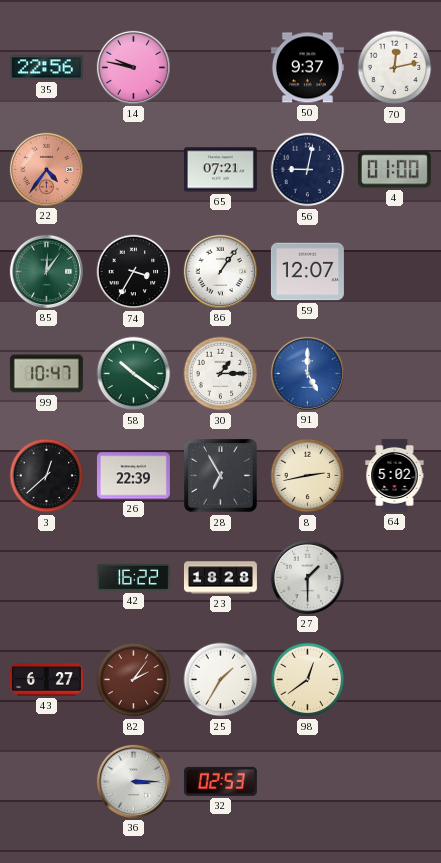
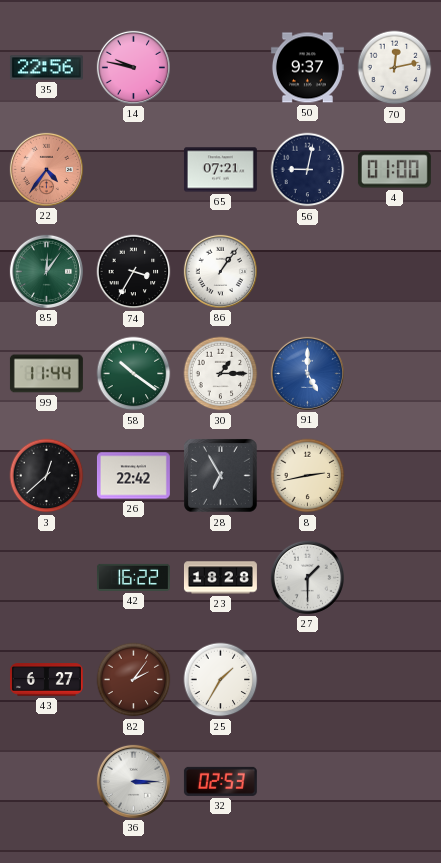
59: 12:07 -> none (307, 272)
99: 10:47 -> 11:44 (46, 374)
26: 22:39 -> 22:42 (133, 476)
64: 5:02 -> none (395, 475)
98: 12:39 -> none (308, 680)
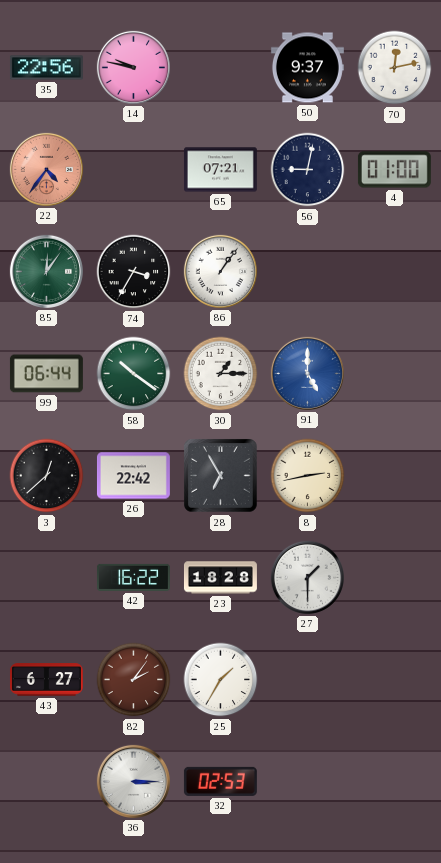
99: 11:44 -> 06:44 (46, 374)
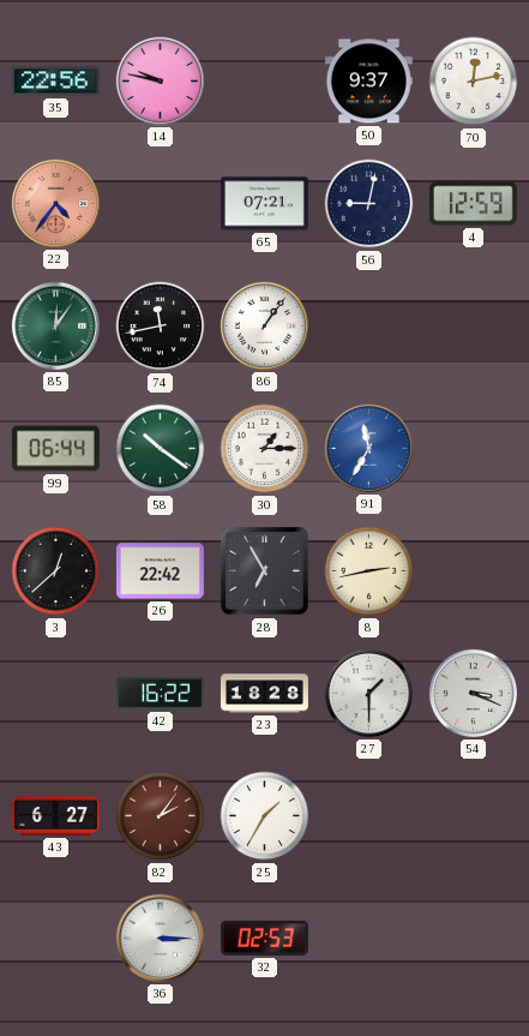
4: 01:00 -> 12:59 (473, 204)
74: 3:35 -> 11:43 (161, 327)
91: 5:00 -> 11:35 (368, 448)
54: none -> 3:19 (473, 693)
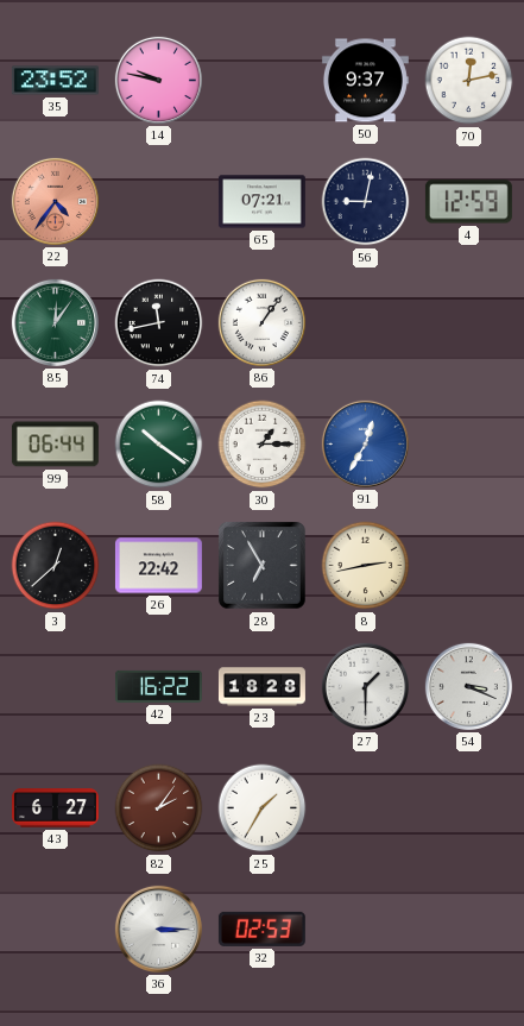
35: 22:56 -> 23:52 (55, 81)
91: 11:35 -> 12:35 (365, 443)
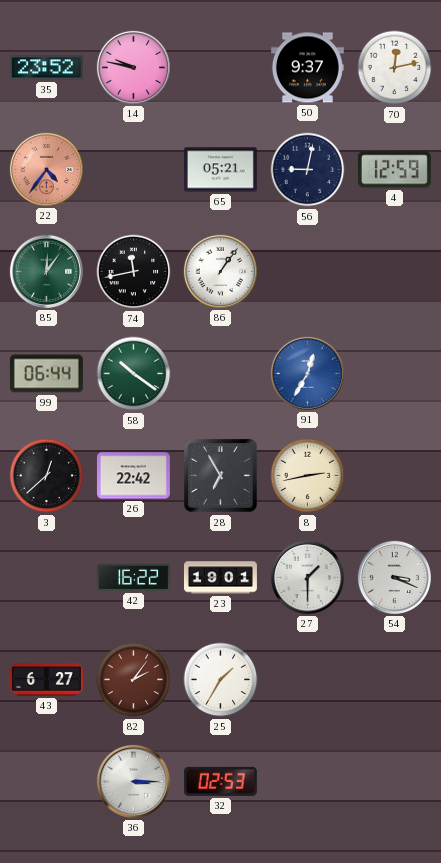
65: 07:21 -> 05:21 (220, 170)
30: 1:15 -> none (263, 445)
23: 18:28 -> 19:01 (220, 578)
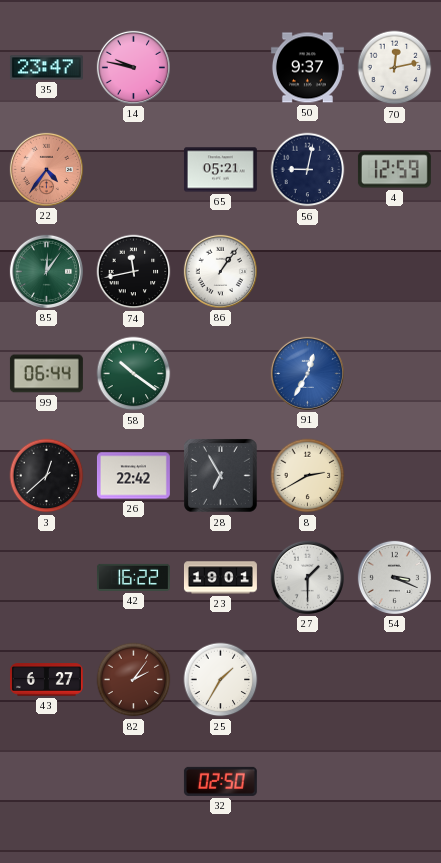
35: 23:52 -> 23:47 (46, 68)
8: 2:43 -> 2:40 (308, 476)
36: 3:15 -> none (133, 781)
32: 02:53 -> 02:50 (220, 781)
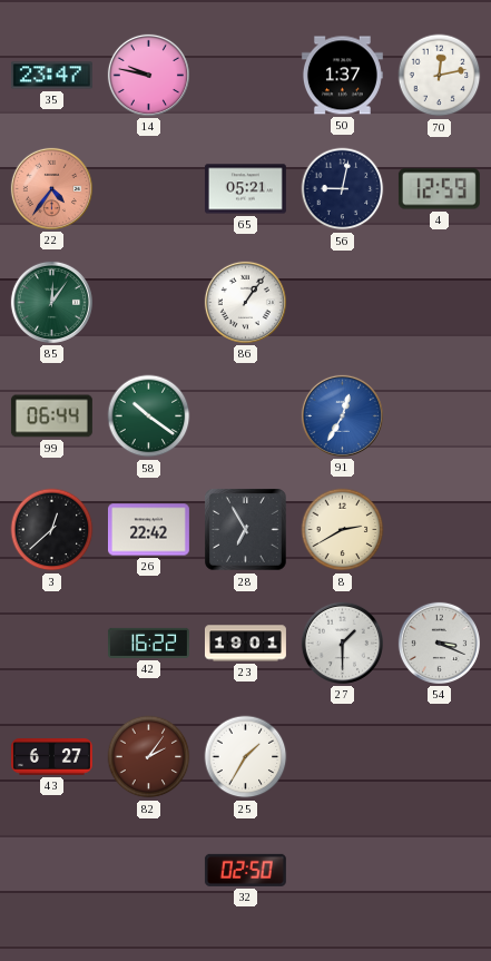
50: 9:37 -> 1:37 (342, 76)
74: 11:43 -> none (134, 272)
